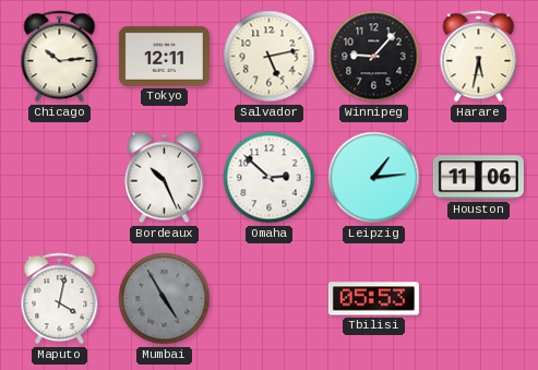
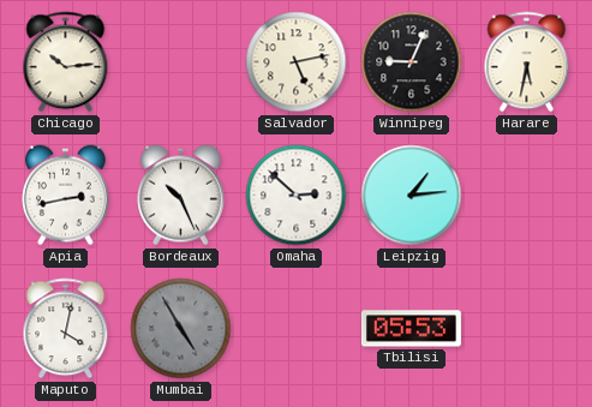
Tokyo: 12:11 -> none (164, 56)
Winnipeg: 9:07 -> 9:04 (412, 62)
Apia: none -> 2:43 (66, 196)
Houston: 11:06 -> none (478, 178)
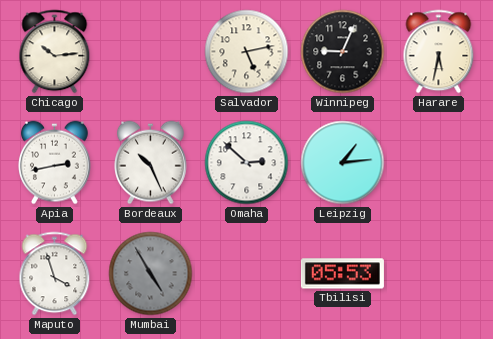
Maputo: 4:02 -> 3:57 (55, 274)
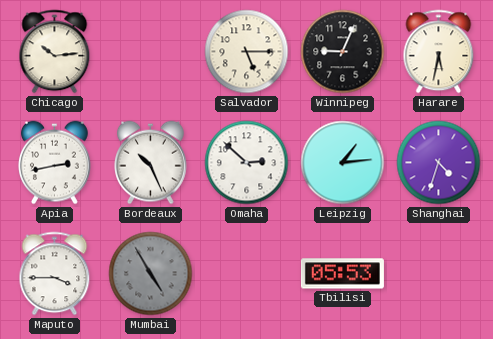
Salvador: 5:13 -> 5:15 (247, 52)
Shanghai: none -> 4:33 (439, 163)
Maputo: 3:57 -> 3:45 (55, 274)
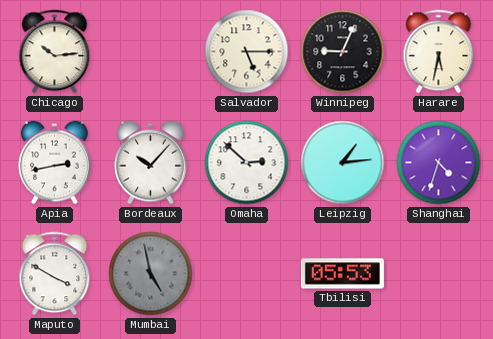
Bordeaux: 10:26 -> 10:07 (151, 163)
Maputo: 3:45 -> 3:50 (55, 274)
Mumbai: 4:55 -> 4:58 (151, 274)
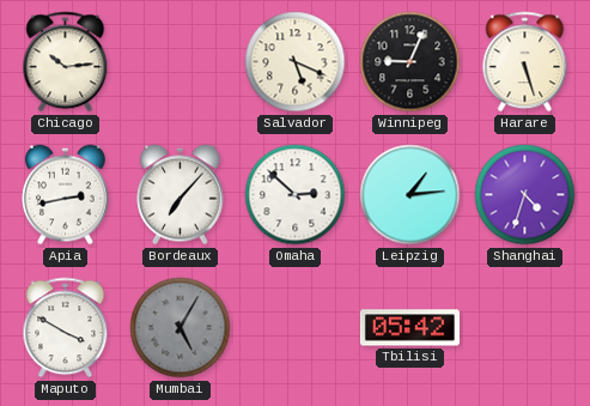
Salvador: 5:15 -> 5:19 (296, 62)
Harare: 5:32 -> 5:27 (525, 62)
Bordeaux: 10:07 -> 7:07 (181, 195)
Mumbai: 4:58 -> 5:05 (181, 328)
Tbilisi: 05:53 -> 05:42 (409, 328)
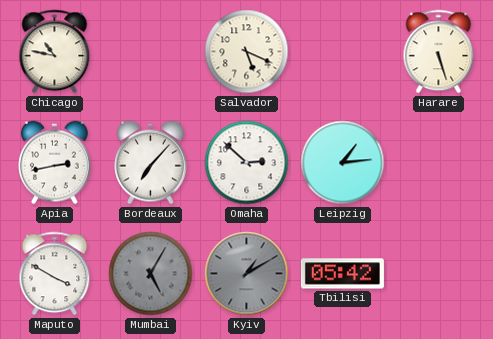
Chicago: 10:14 -> 10:47 (55, 52)
Winnipeg: 9:04 -> none (410, 62)
Shanghai: 4:33 -> none (525, 195)
Kyiv: none -> 1:10 (247, 274)
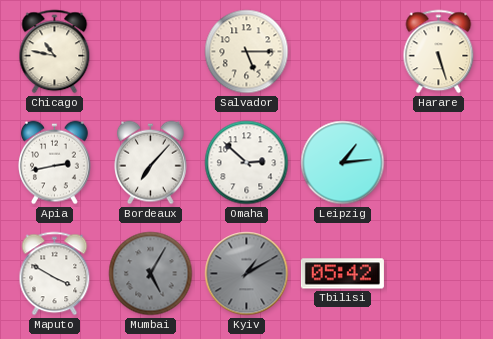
Salvador: 5:19 -> 5:15 (247, 52)
